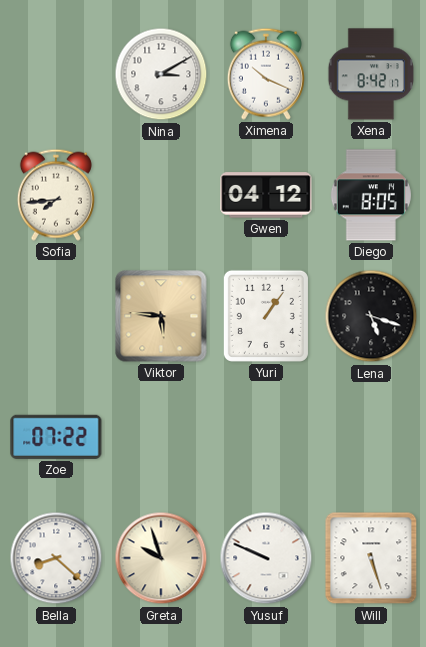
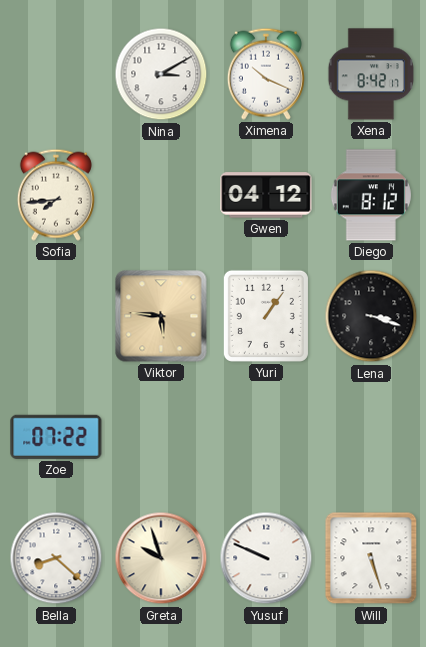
Diego: 8:05 -> 8:12 (371, 195)
Lena: 5:18 -> 3:18 (371, 316)
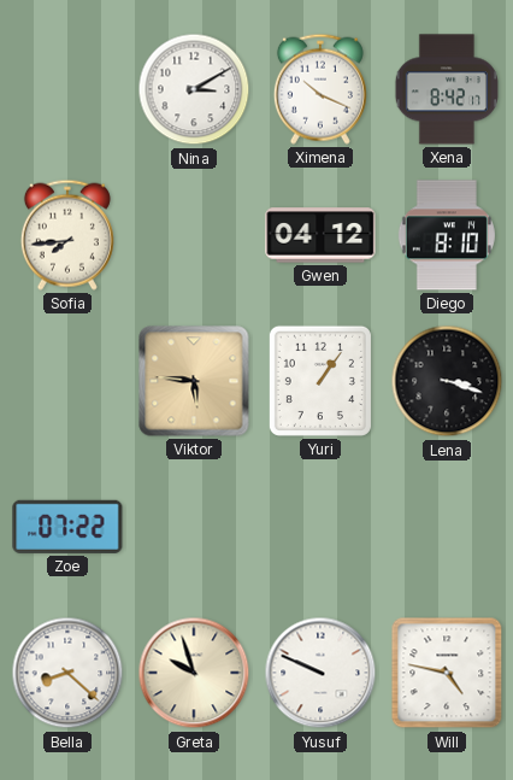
Diego: 8:12 -> 8:10 (447, 235)
Will: 5:27 -> 4:47 (447, 673)
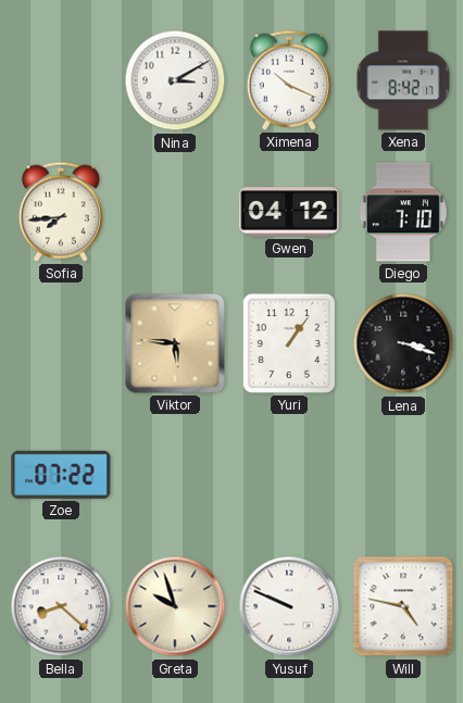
Diego: 8:10 -> 7:10 (403, 212)
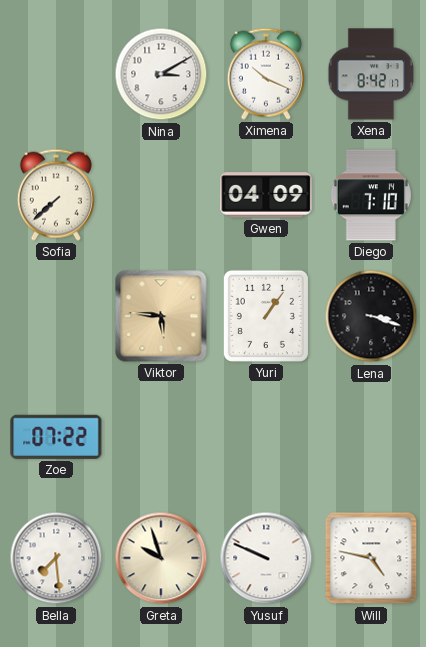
Sofia: 7:44 -> 7:38 (56, 195)
Gwen: 04:12 -> 04:09 (266, 195)
Bella: 8:22 -> 7:29 (56, 558)
